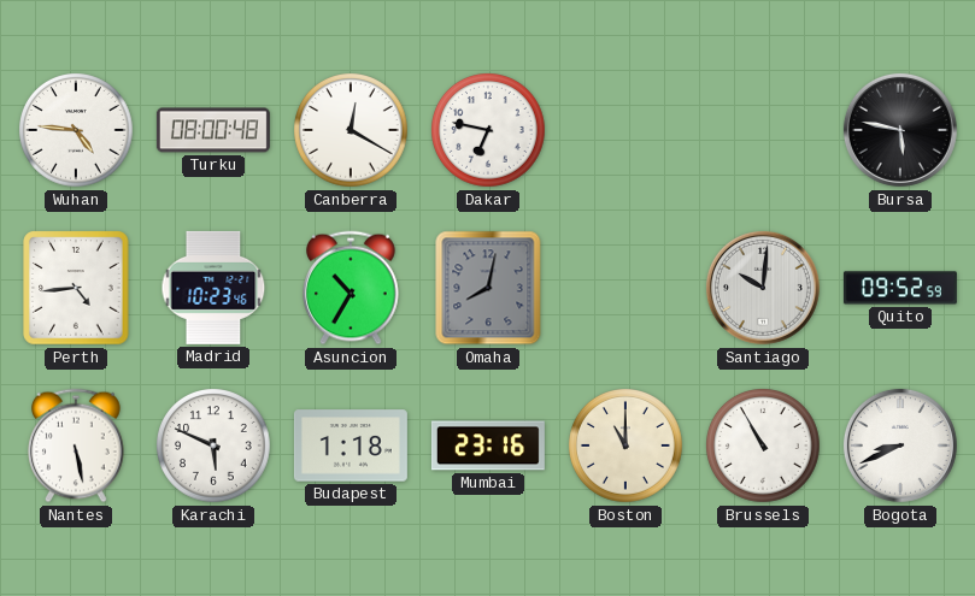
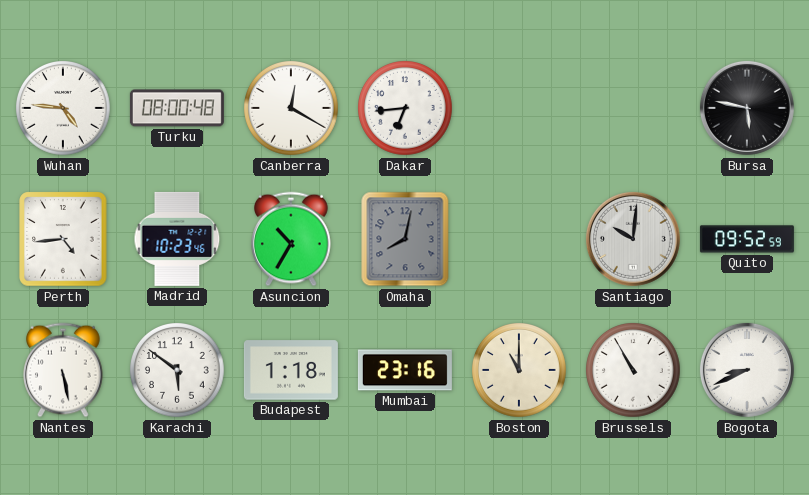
Dakar: 6:47 -> 6:44 (406, 109)
Karachi: 5:49 -> 5:51 (178, 371)
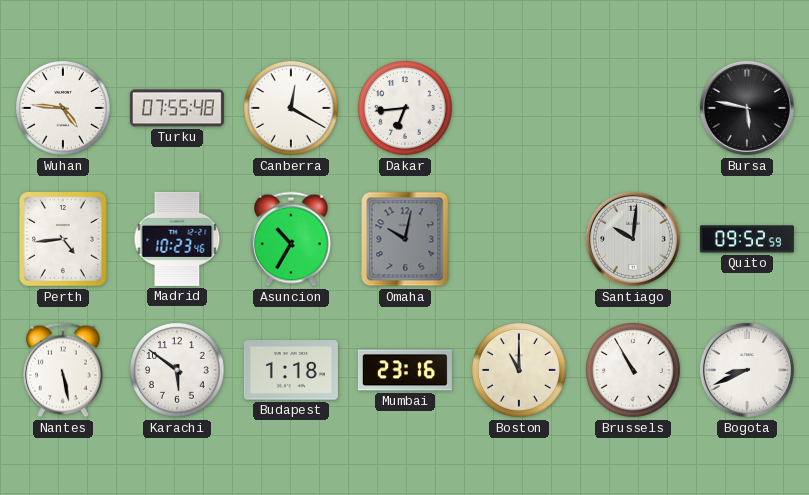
Turku: 08:00 -> 07:55 (177, 108)
Omaha: 8:02 -> 10:02 (405, 239)
